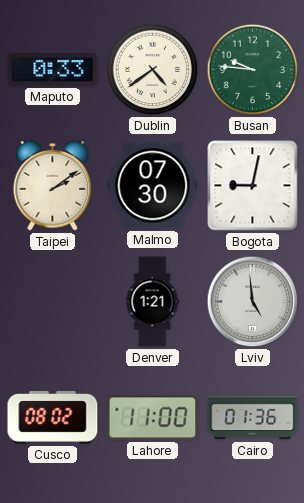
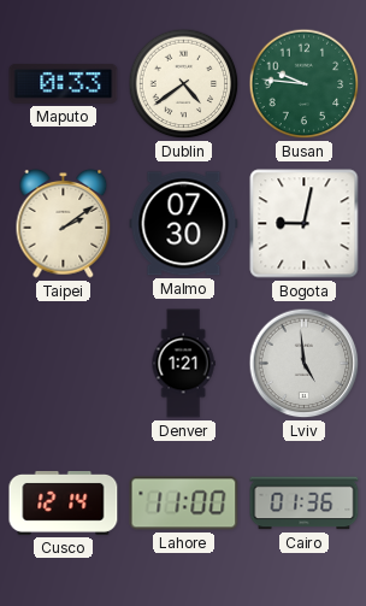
Cusco: 08:02 -> 12:14 (64, 502)
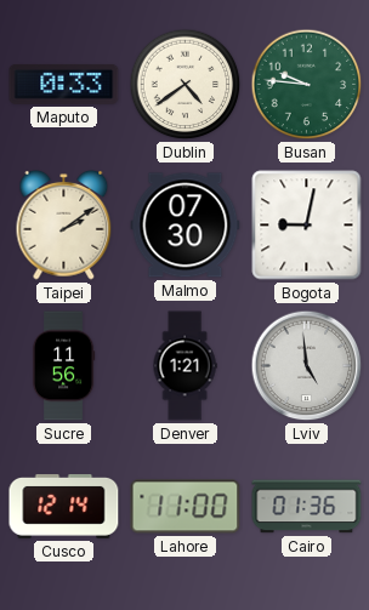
Sucre: none -> 11:56 (63, 366)
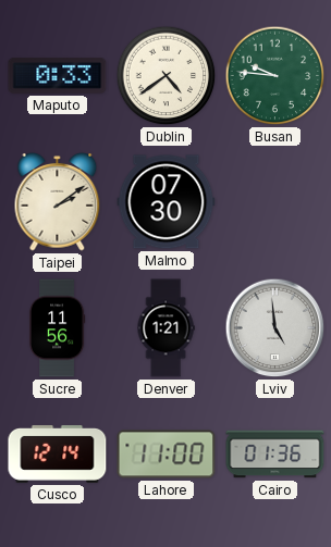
Bogota: 9:02 -> none (307, 226)
